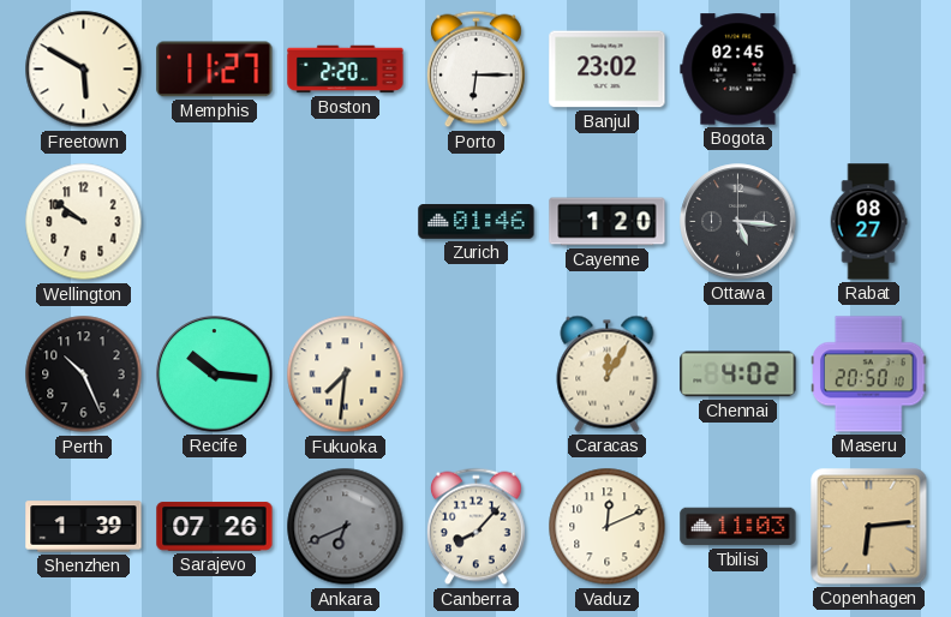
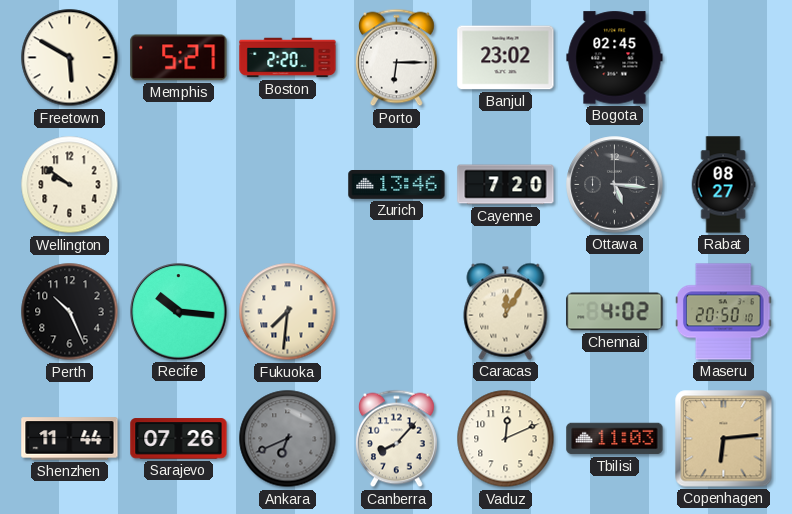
Memphis: 11:27 -> 5:27 (179, 58)
Zurich: 01:46 -> 13:46 (397, 185)
Cayenne: 1:20 -> 7:20 (506, 185)
Shenzhen: 1:39 -> 11:44 (70, 439)
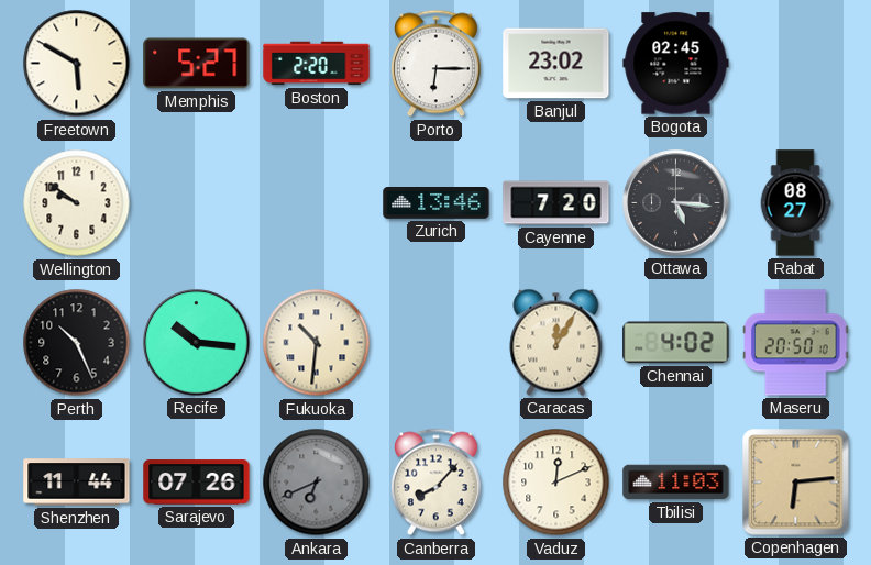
Fukuoka: 7:31 -> 10:31 (317, 343)
